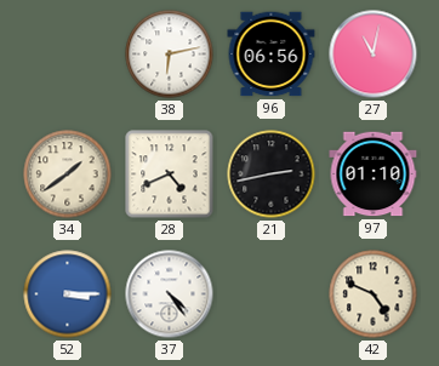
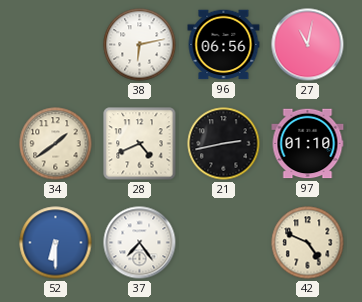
52: 3:15 -> 6:30 (56, 243)
37: 4:24 -> 7:24 (140, 243)
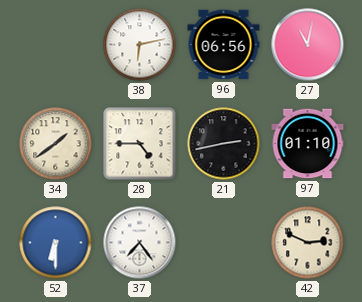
28: 4:41 -> 4:45 (140, 144)
42: 4:49 -> 2:49 (308, 243)
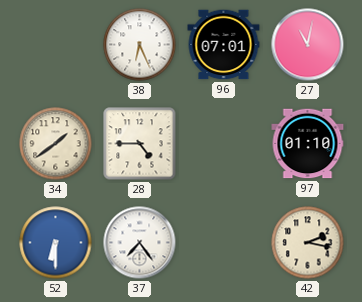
38: 6:13 -> 6:26 (140, 45)
96: 06:56 -> 07:01 (224, 45)
21: 2:43 -> none (224, 144)
42: 2:49 -> 2:17 (308, 243)
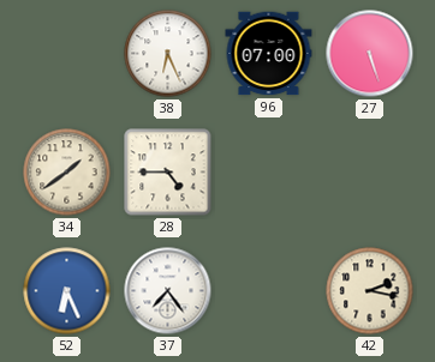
96: 07:01 -> 07:00 (269, 54)
27: 11:02 -> 5:27 (370, 54)
97: 01:10 -> none (308, 144)
52: 6:30 -> 6:26 (67, 291)
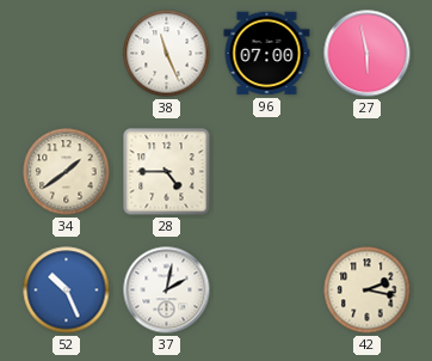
38: 6:26 -> 11:26 (167, 54)
27: 5:27 -> 5:58 (368, 54)
52: 6:26 -> 10:26 (67, 290)
37: 7:24 -> 2:02 (167, 290)
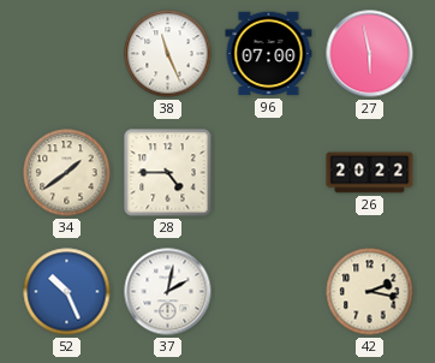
26: none -> 20:22 (370, 173)
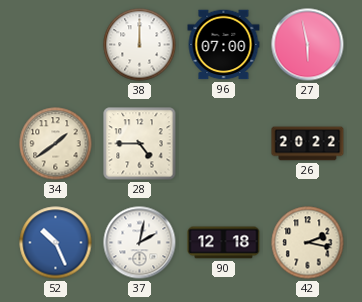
38: 11:26 -> 12:00 (140, 45)
90: none -> 12:18 (224, 243)
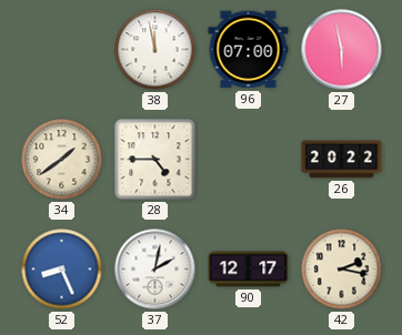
38: 12:00 -> 11:58 (155, 50)
52: 10:26 -> 8:26 (62, 270)
90: 12:18 -> 12:17 (249, 270)
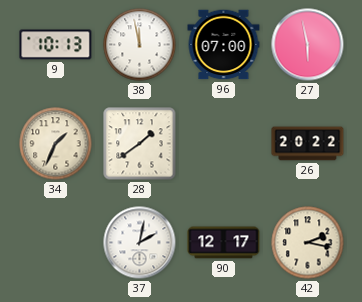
9: none -> 10:13 (56, 45)
34: 1:39 -> 1:34 (56, 144)
28: 4:45 -> 1:39 (140, 144)
52: 8:26 -> none (62, 270)
